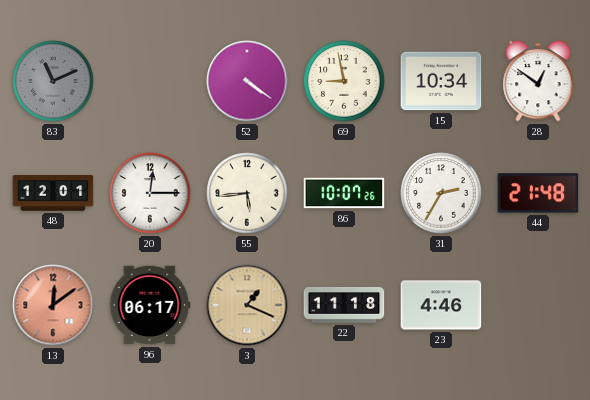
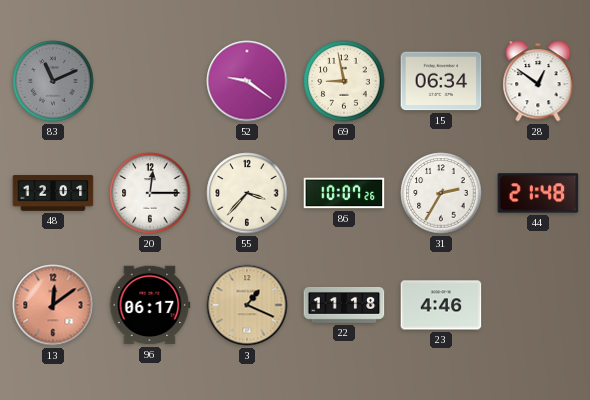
52: 4:21 -> 9:21 (247, 81)
15: 10:34 -> 06:34 (441, 81)
55: 5:44 -> 3:37 (247, 193)
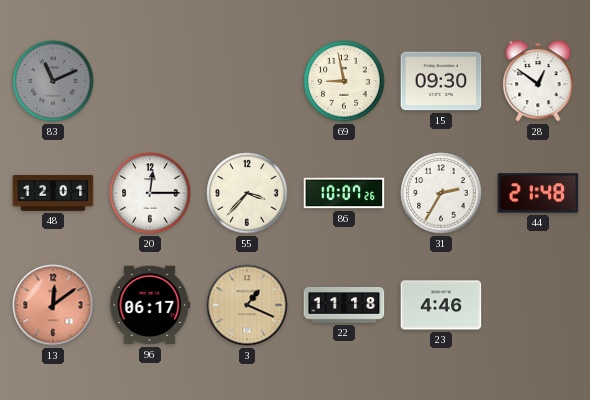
52: 9:21 -> none (247, 81)
15: 06:34 -> 09:30 (441, 81)
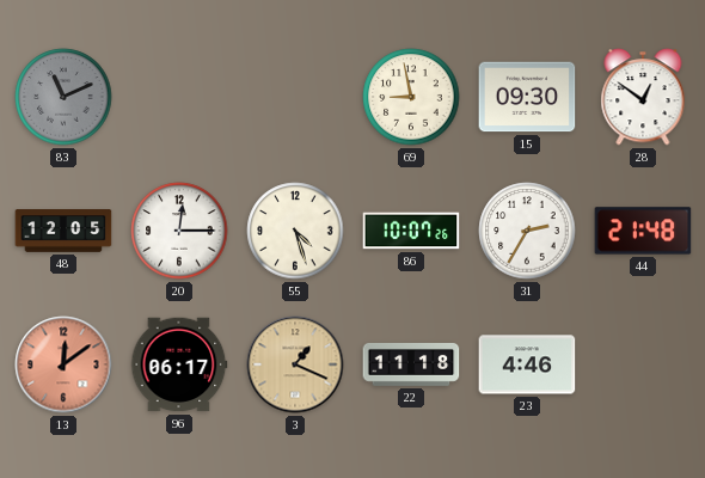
48: 12:01 -> 12:05 (63, 231)
55: 3:37 -> 4:27 (295, 231)
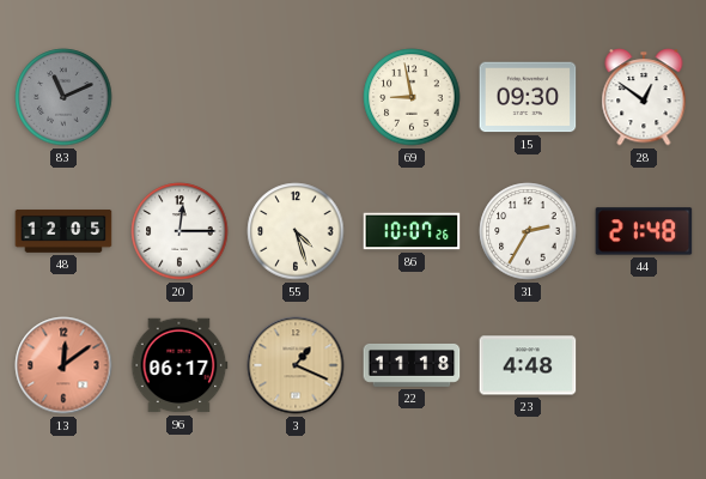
23: 4:46 -> 4:48 (528, 365)
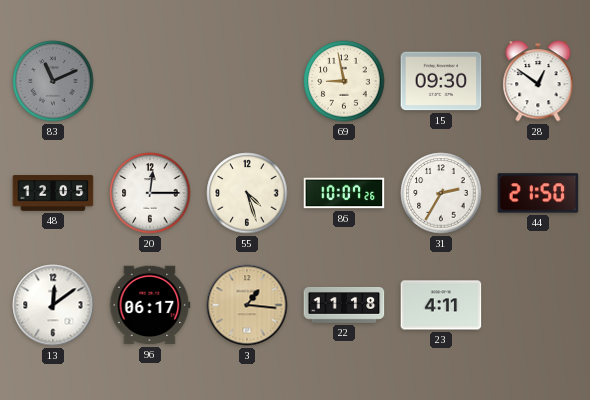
44: 21:48 -> 21:50 (538, 193)
13 dial: salmon -> white (53, 305)
3: 1:19 -> 1:16 (247, 305)
23: 4:48 -> 4:11 (441, 305)
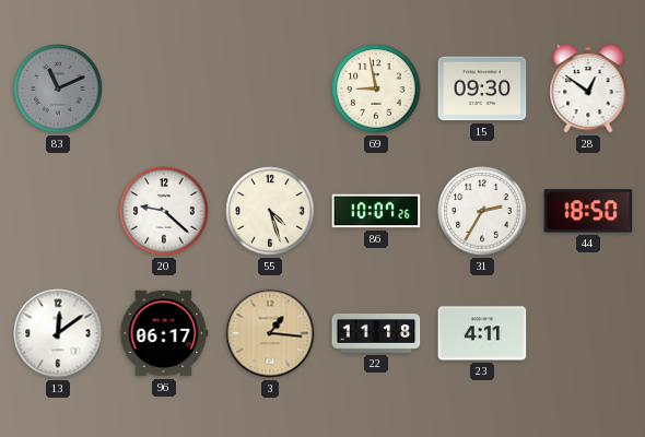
48: 12:05 -> none (53, 193)
20: 12:15 -> 9:22 (164, 211)
44: 21:50 -> 18:50 (588, 211)
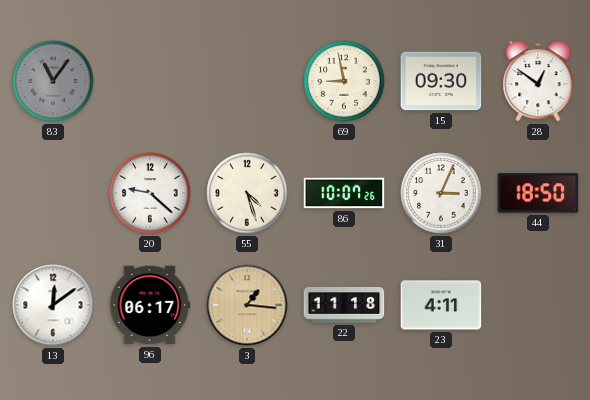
83: 11:11 -> 11:06 (53, 81)
31: 2:35 -> 3:04 (441, 193)
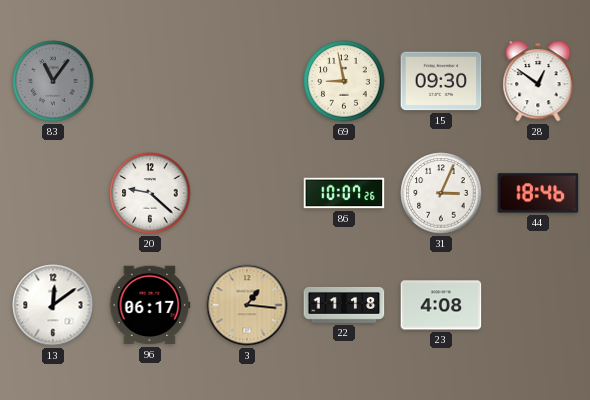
55: 4:27 -> none (247, 193)
44: 18:50 -> 18:46 (538, 193)
23: 4:11 -> 4:08 (441, 305)
